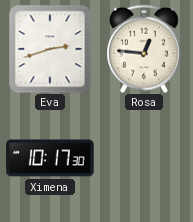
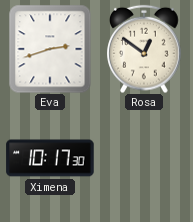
Rosa: 12:46 -> 12:51 (144, 49)
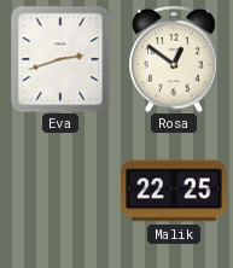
Ximena: 10:17 -> none (50, 158)
Malik: none -> 22:25 (174, 191)
